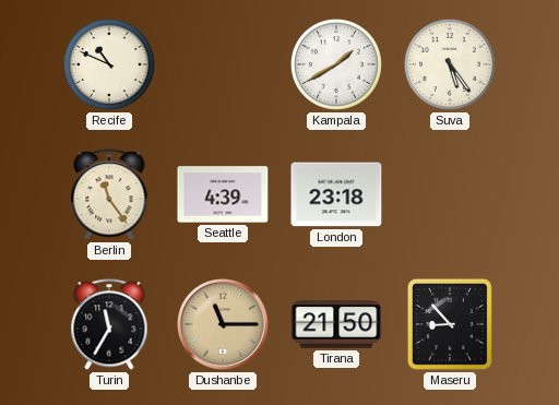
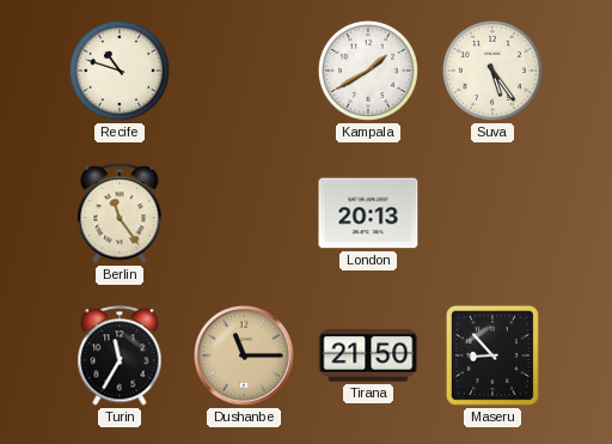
Recife: 10:49 -> 10:48 (120, 71)
Seattle: 4:39 -> none (223, 194)
London: 23:18 -> 20:13 (368, 213)
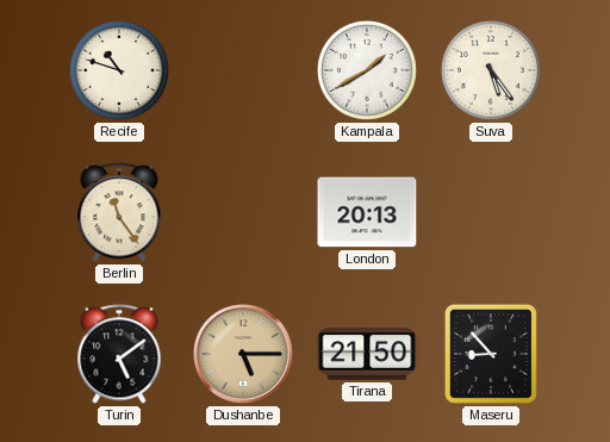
Turin: 11:35 -> 5:09 (119, 354)
Dushanbe: 11:15 -> 5:15 (244, 355)
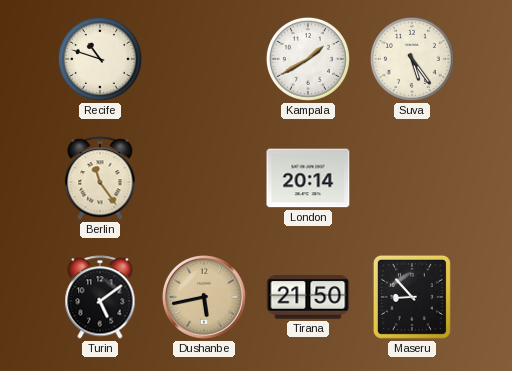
London: 20:13 -> 20:14 (308, 178)
Dushanbe: 5:15 -> 5:43 (205, 298)
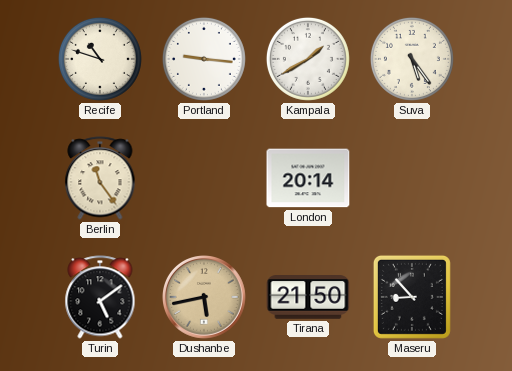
Portland: none -> 9:16 (204, 59)
